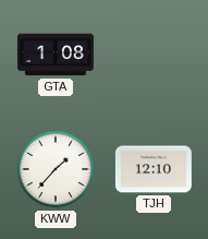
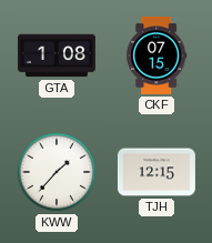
CKF: none -> 07:15 (157, 55)
TJH: 12:10 -> 12:15 (157, 172)
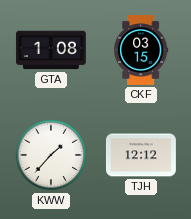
CKF: 07:15 -> 03:15 (141, 50)
TJH: 12:15 -> 12:12 (141, 155)
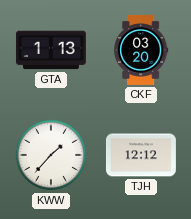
GTA: 1:08 -> 1:13 (51, 50)
CKF: 03:15 -> 03:20 (141, 50)
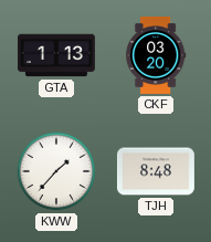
TJH: 12:12 -> 8:48 (156, 171)
